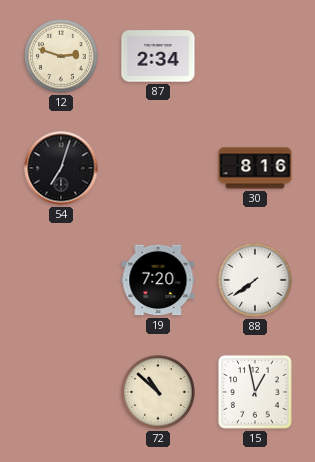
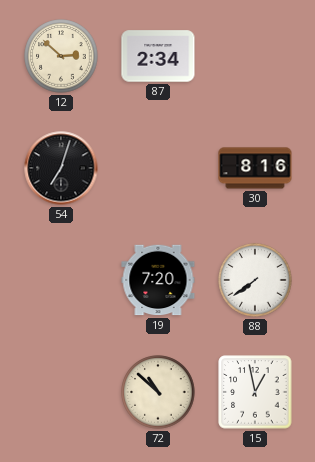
12: 2:48 -> 2:52 (61, 56)
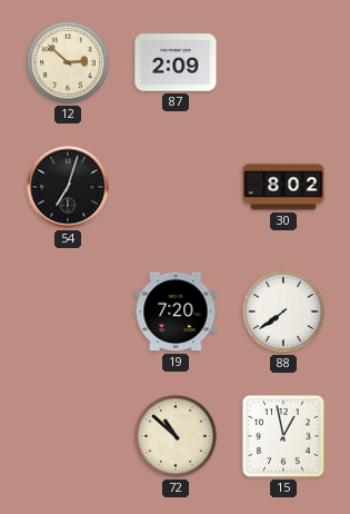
87: 2:34 -> 2:09 (176, 62)
30: 8:16 -> 8:02 (283, 187)
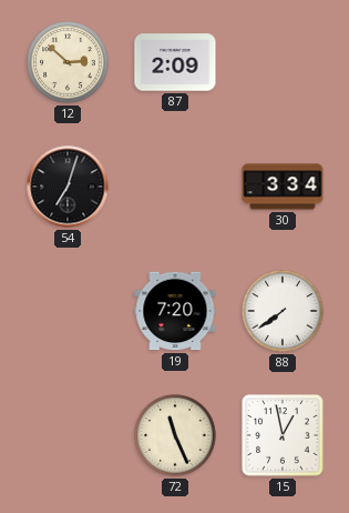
30: 8:02 -> 3:34 (283, 187)
72: 10:52 -> 11:26 (175, 435)
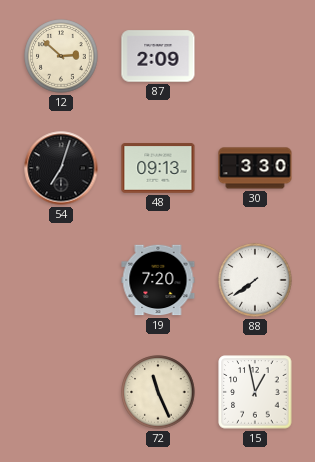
48: none -> 09:13 (158, 168)
30: 3:34 -> 3:30 (255, 168)
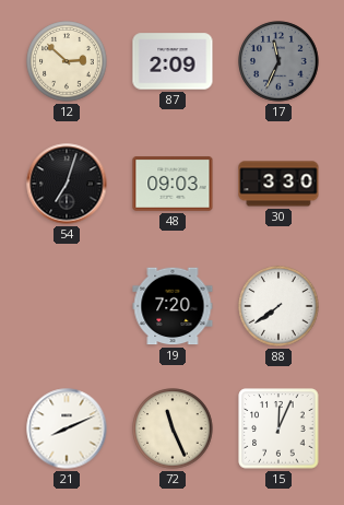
17: none -> 11:34 (278, 61)
48: 09:13 -> 09:03 (173, 184)
21: none -> 8:11 (67, 428)
15: 12:58 -> 12:04 (278, 428)
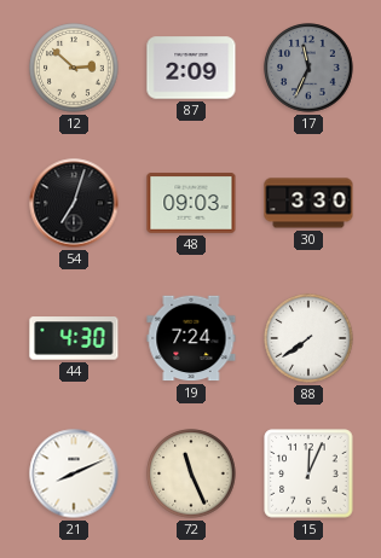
44: none -> 4:30 (74, 338)
19: 7:20 -> 7:24 (191, 338)
